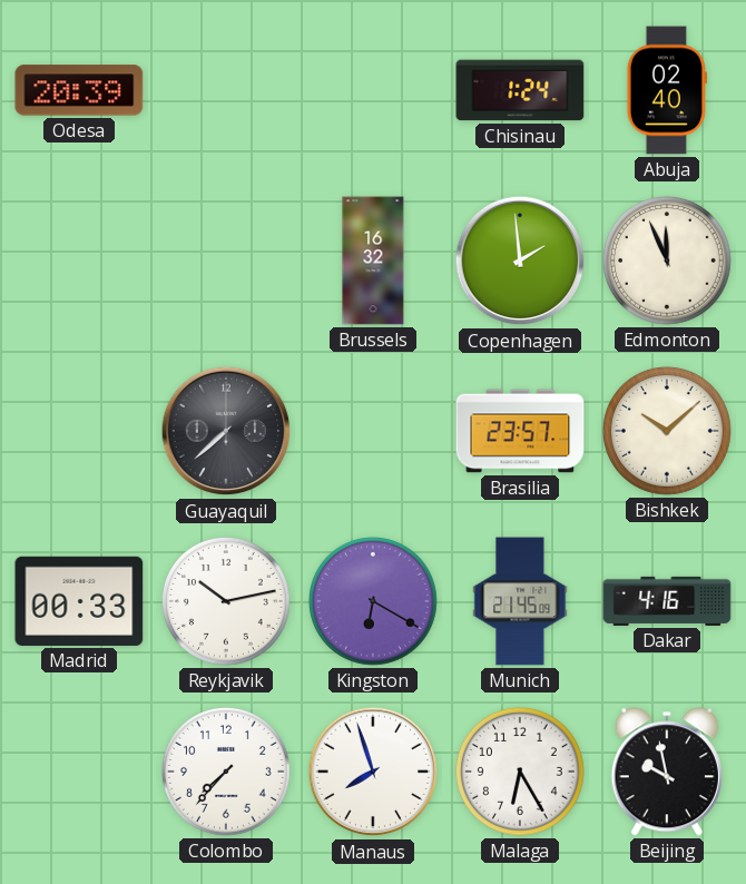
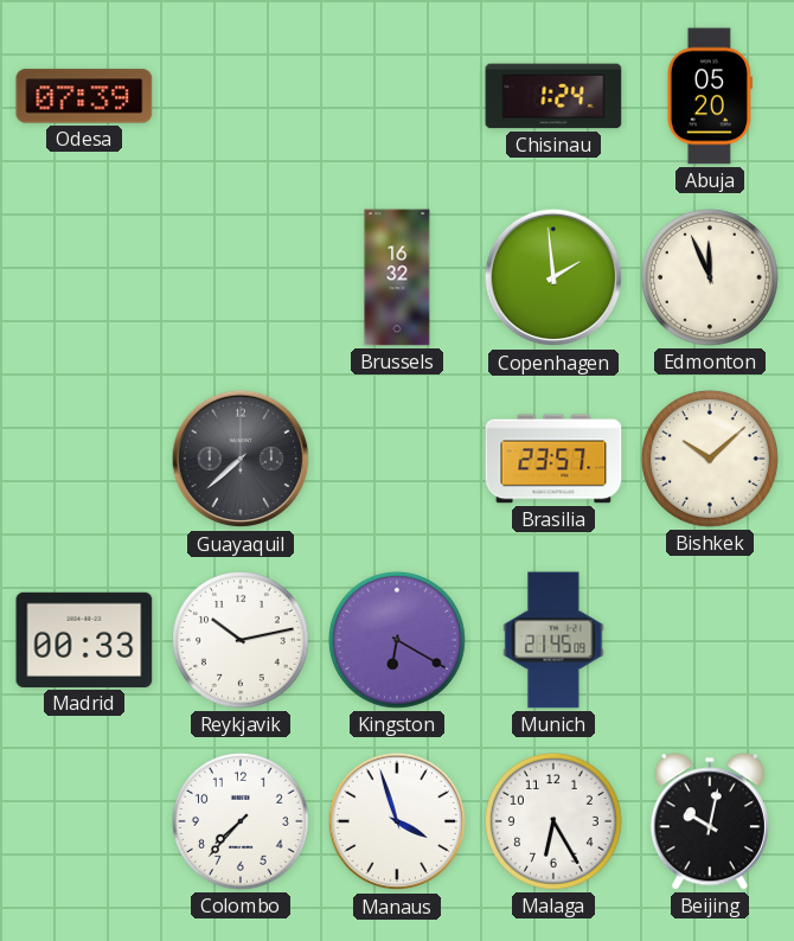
Odesa: 20:39 -> 07:39 (84, 96)
Abuja: 02:40 -> 05:20 (710, 96)
Dakar: 4:16 -> none (667, 601)
Manaus: 7:57 -> 3:57 (397, 821)
Beijing: 9:58 -> 10:02 (710, 821)
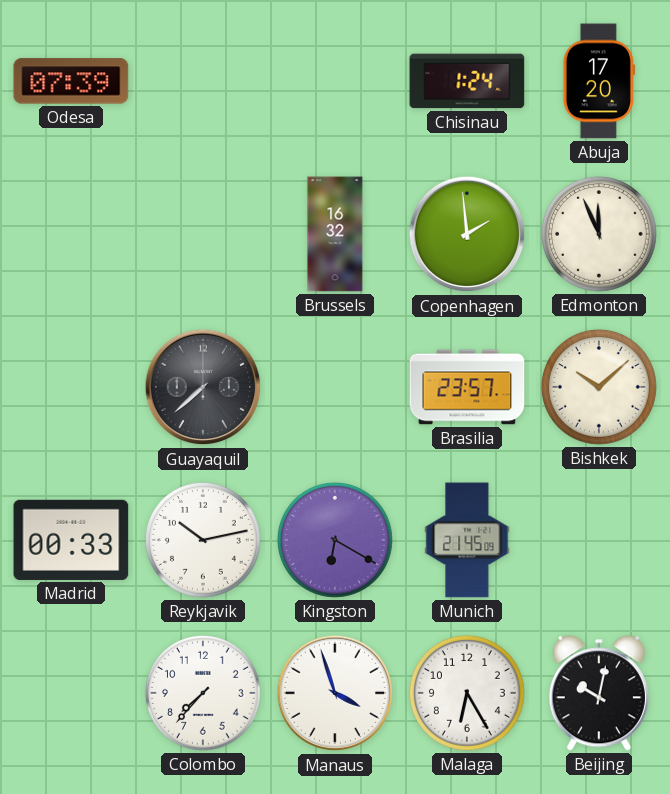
Abuja: 05:20 -> 17:20 (599, 81)
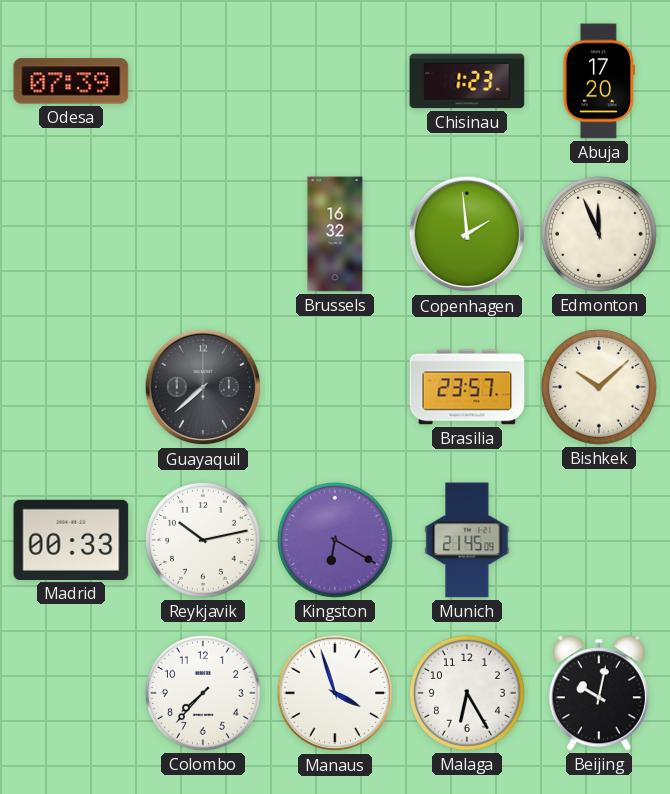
Chisinau: 1:24 -> 1:23 (467, 81)
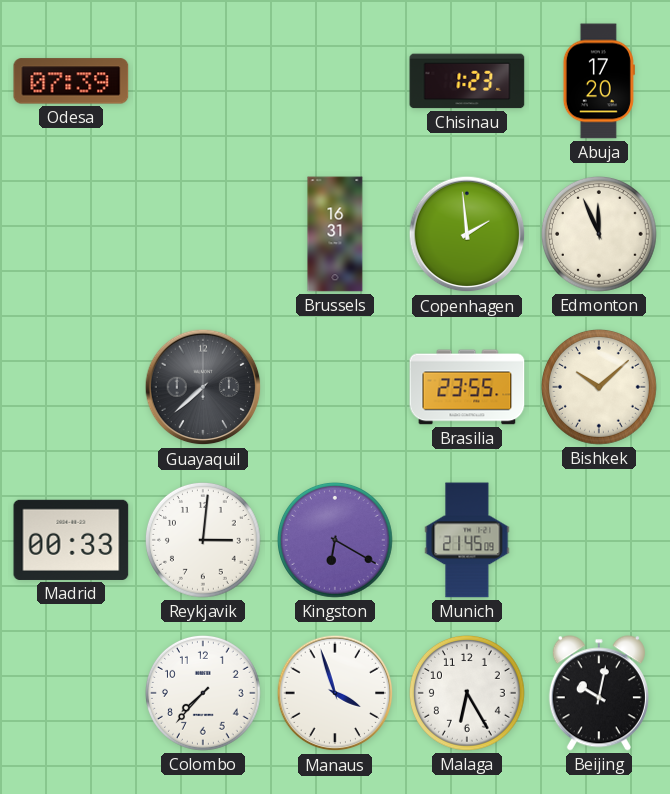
Brussels: 16:32 -> 16:31 (335, 234)
Brasilia: 23:57 -> 23:55 (467, 387)
Reykjavik: 10:13 -> 3:01 (203, 540)
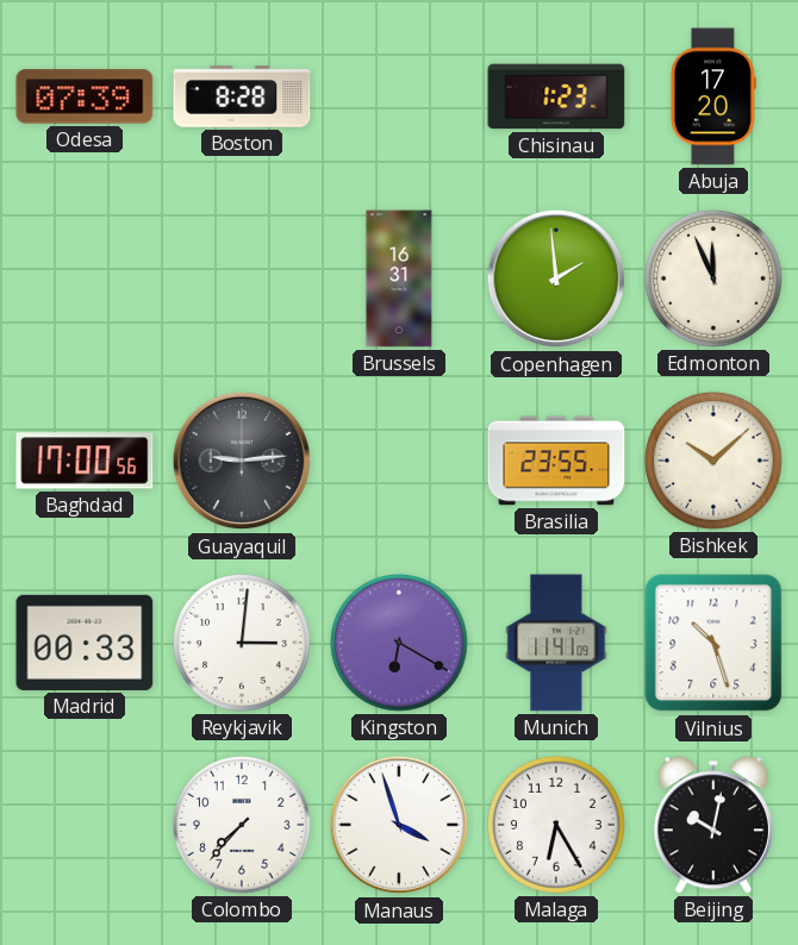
Boston: none -> 8:28 (242, 96)
Baghdad: none -> 17:00 (85, 461)
Guayaquil: 7:38 -> 9:14 (242, 461)
Munich: 21:45 -> 11:41 (556, 643)
Vilnius: none -> 10:27 (713, 643)
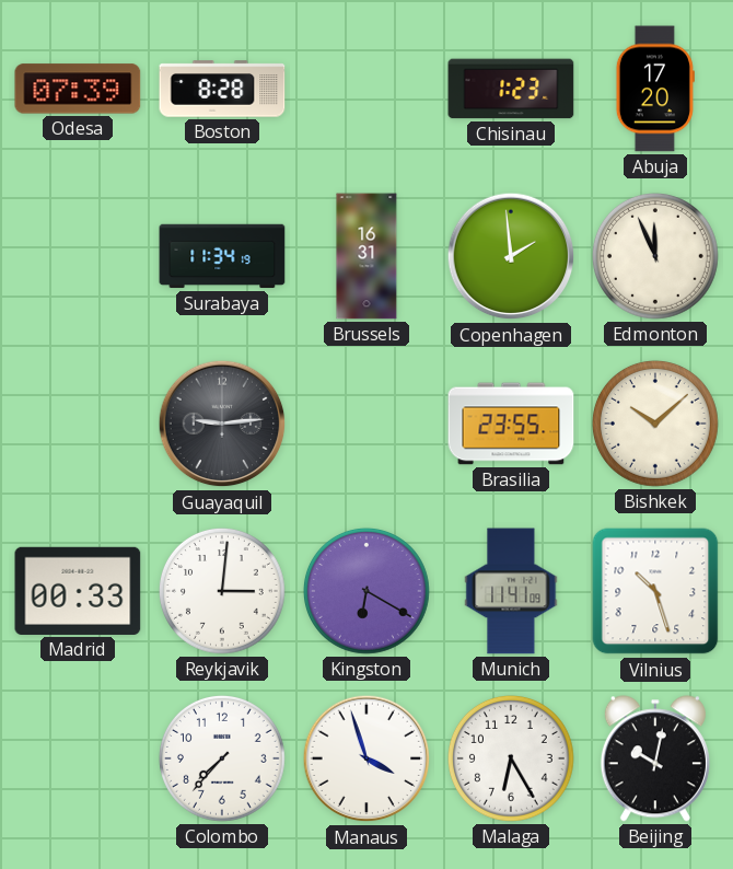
Surabaya: none -> 11:34 (222, 256)
Baghdad: 17:00 -> none (85, 461)
